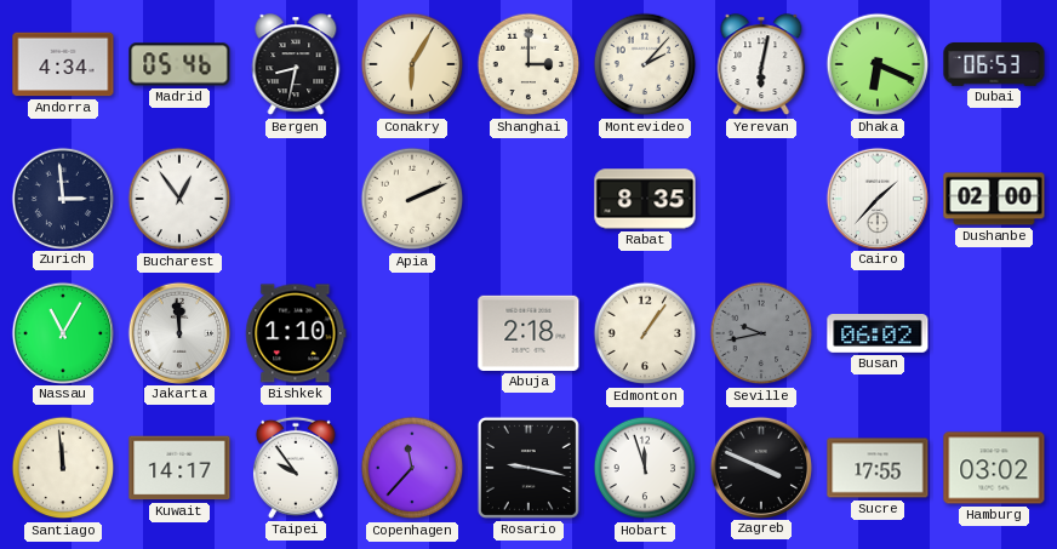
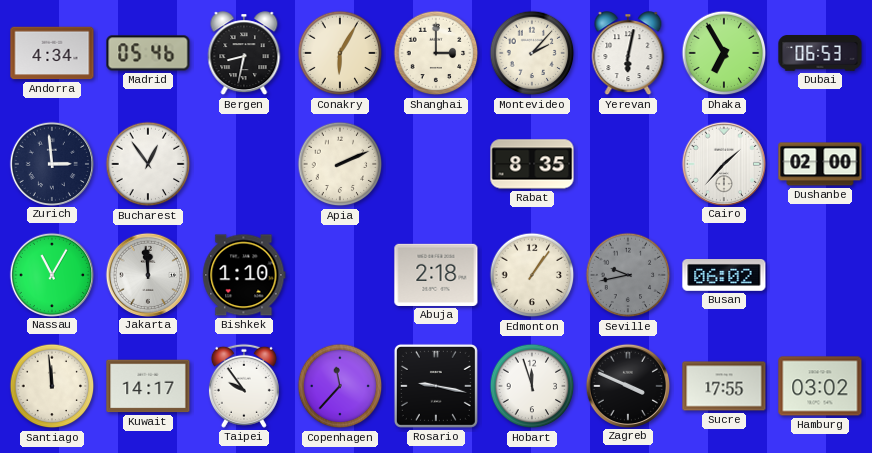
Dhaka: 6:19 -> 6:55 (724, 53)
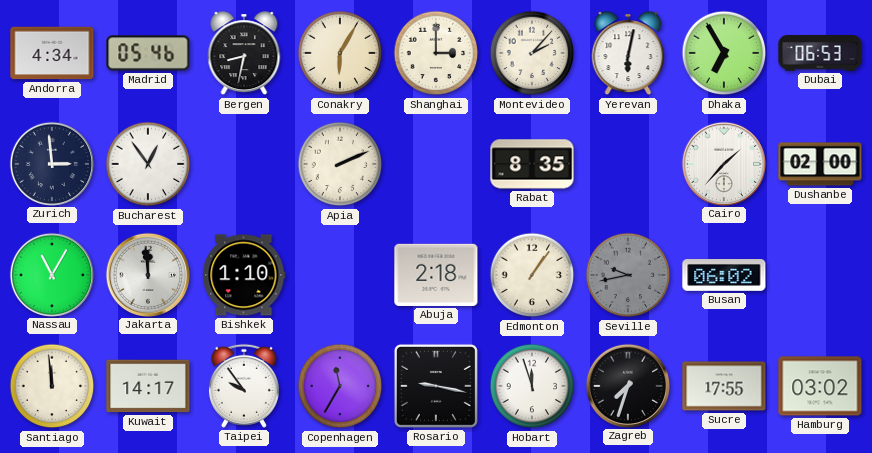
Copenhagen: 11:37 -> 11:35 (340, 386)
Zagreb: 3:49 -> 7:33 (627, 385)
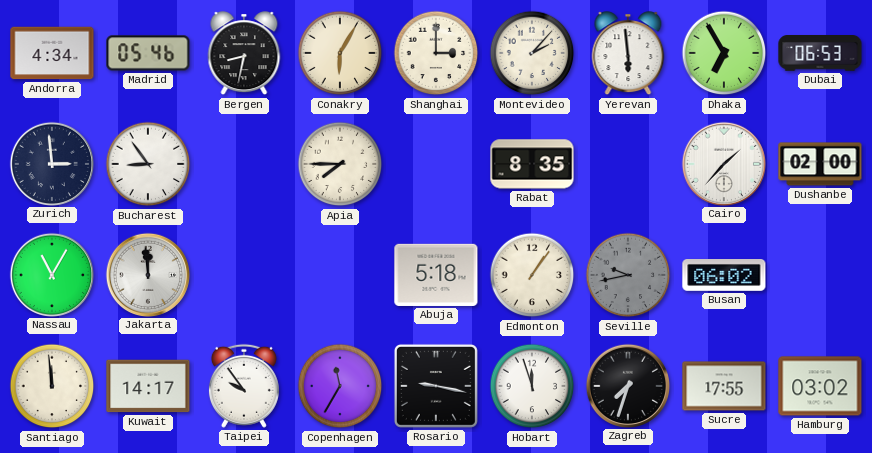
Yerevan: 6:02 -> 5:59 (628, 54)
Bucharest: 12:54 -> 8:54 (148, 164)
Apia: 2:11 -> 7:45 (340, 164)
Bishkek: 1:10 -> none (244, 275)
Abuja: 2:18 -> 5:18 (436, 275)
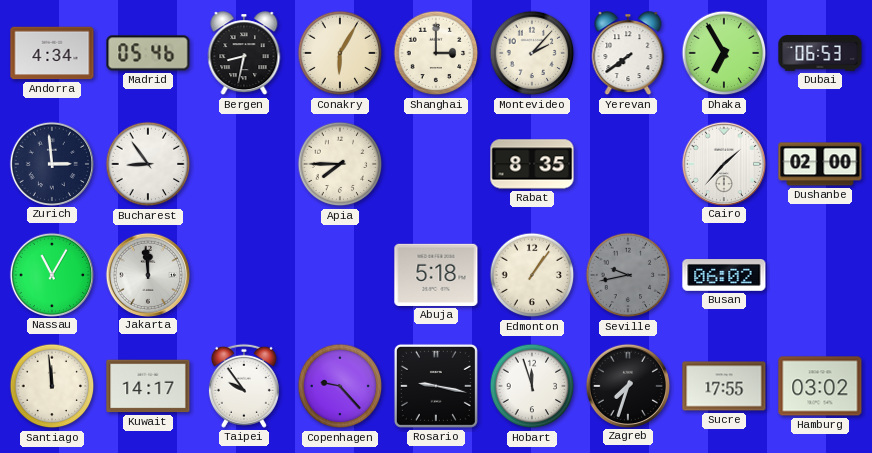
Yerevan: 5:59 -> 7:39 (628, 54)
Copenhagen: 11:35 -> 9:23 (340, 386)
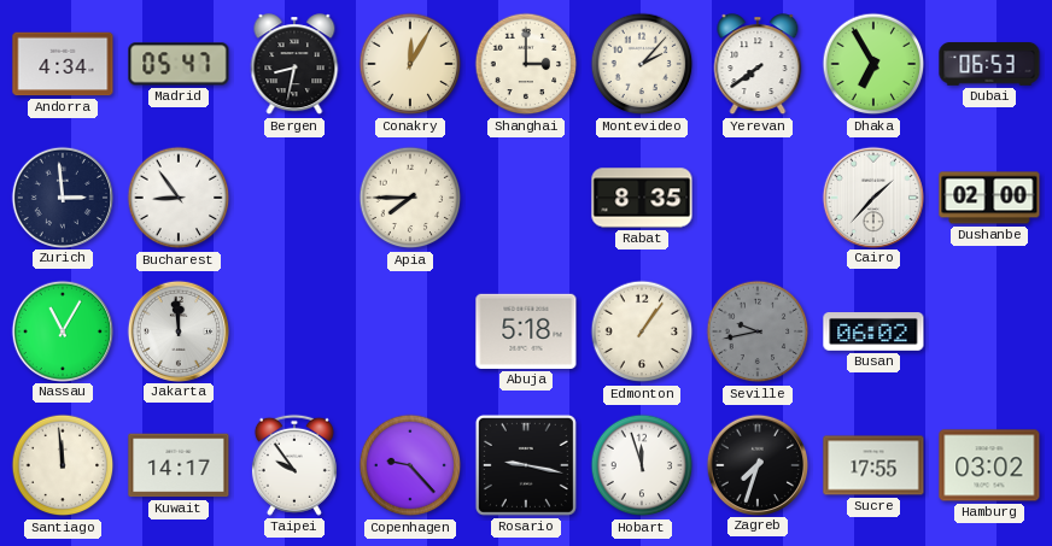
Madrid: 05:46 -> 05:47 (179, 64)
Conakry: 6:05 -> 12:05 (410, 64)
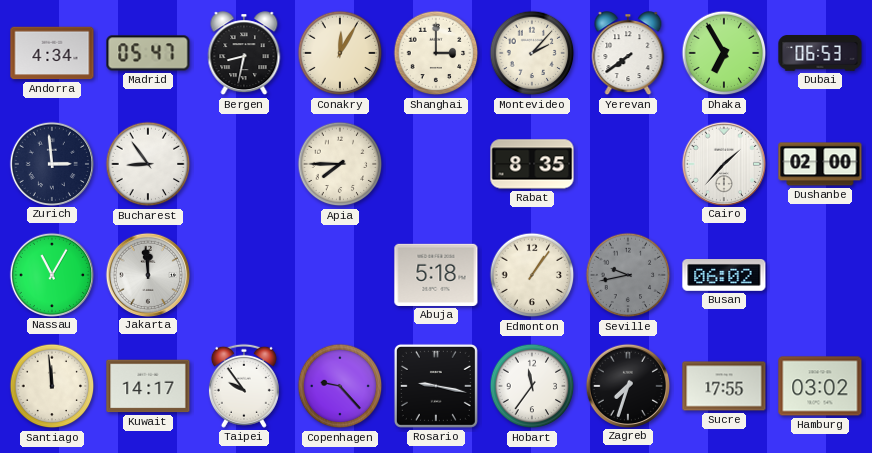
Hobart: 11:57 -> 11:36 (532, 386)
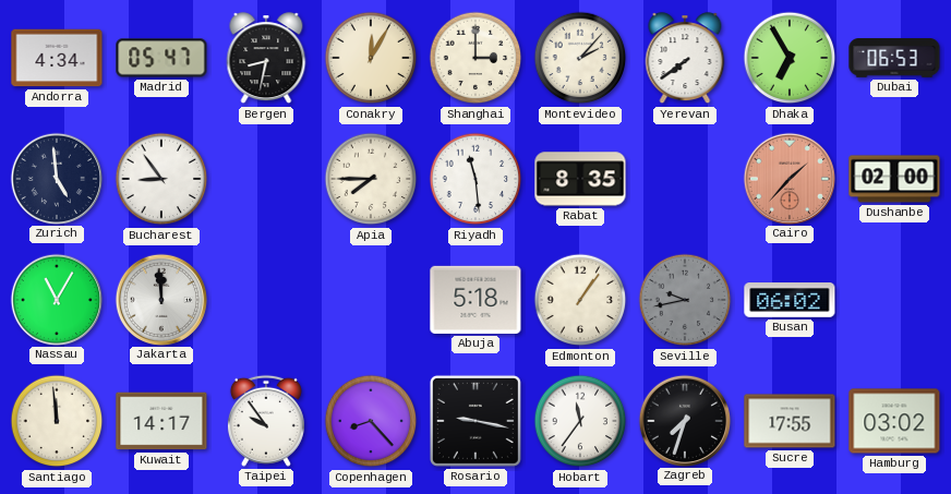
Zurich: 2:59 -> 4:59 (56, 178)
Riyadh: none -> 11:29 (475, 179)
Cairo dial: white -> salmon (789, 178)
Copenhagen: 9:23 -> 8:23 (371, 421)
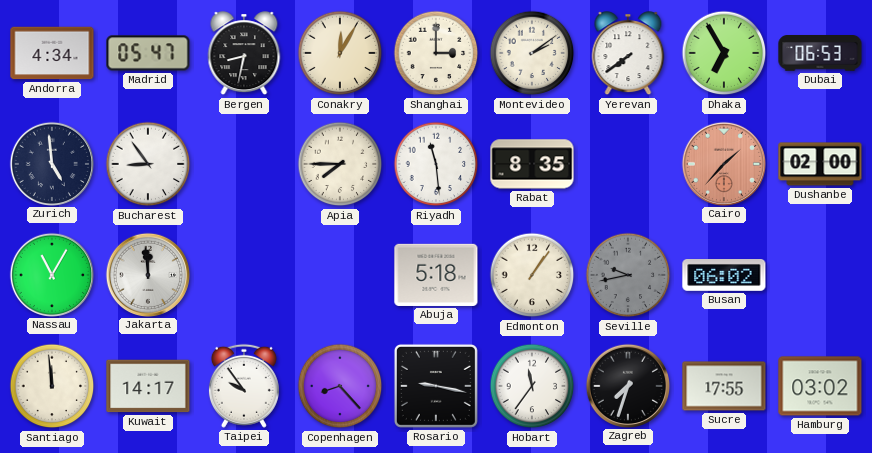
Montevideo: 2:07 -> 2:09 (532, 53)
